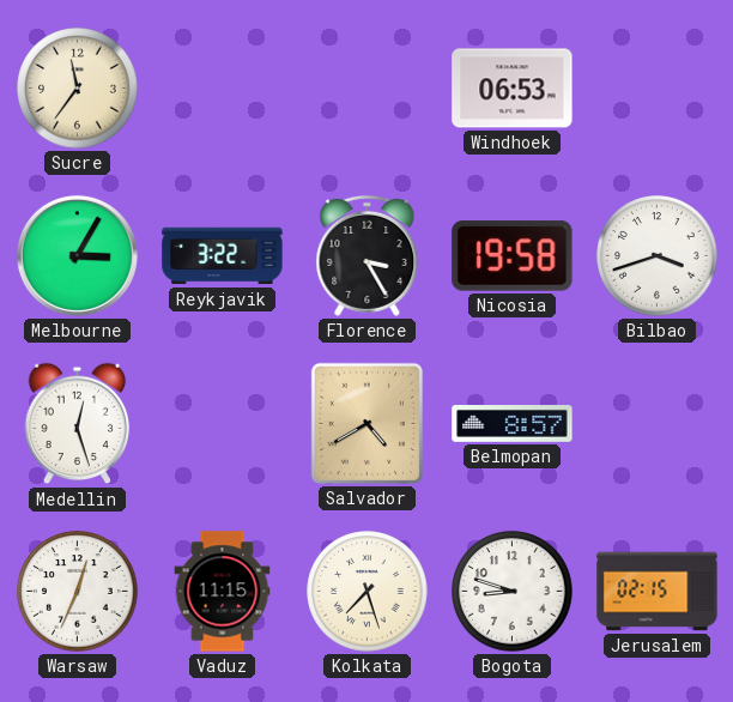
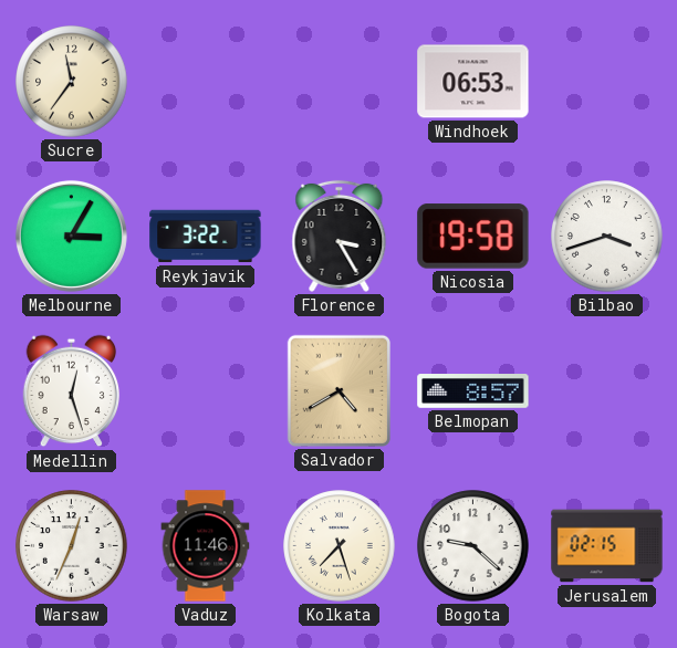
Vaduz: 11:15 -> 11:46 (206, 546)
Bogota: 8:48 -> 9:22 (473, 546)
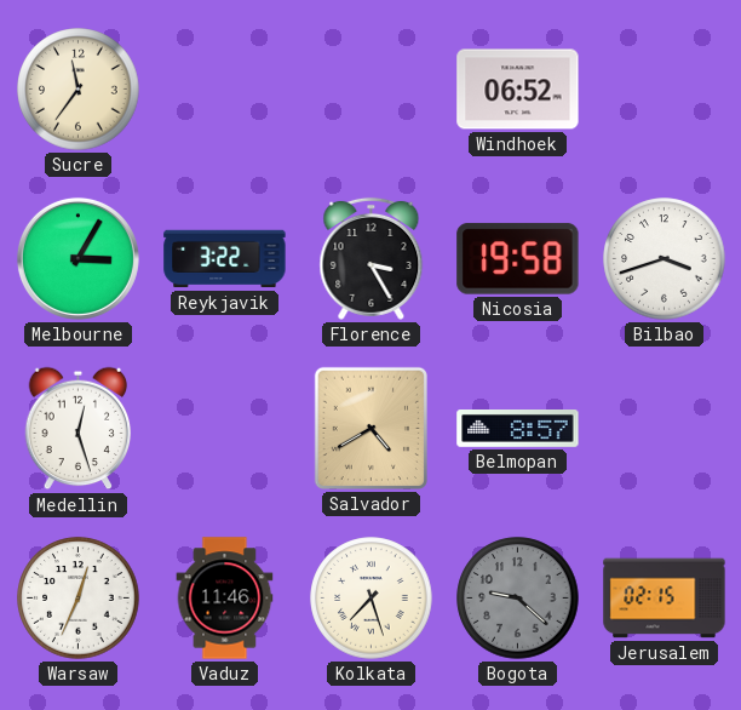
Windhoek: 06:53 -> 06:52 (518, 90)
Bogota dial: white -> grey (518, 599)
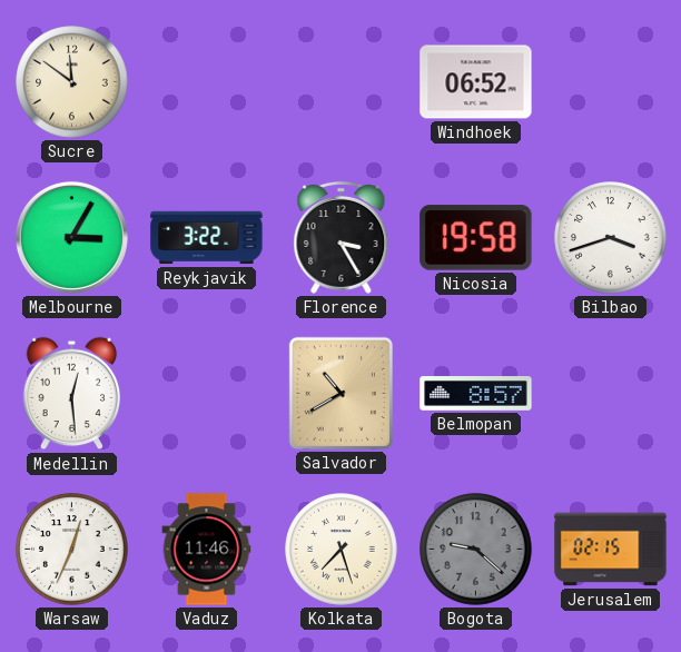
Sucre: 11:36 -> 11:51 (72, 82)
Medellin: 12:27 -> 12:29 (72, 394)
Salvador: 4:40 -> 10:40 (340, 393)
